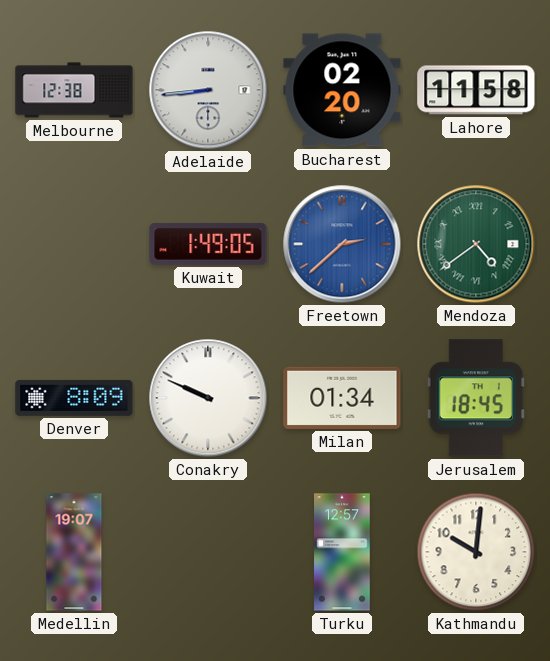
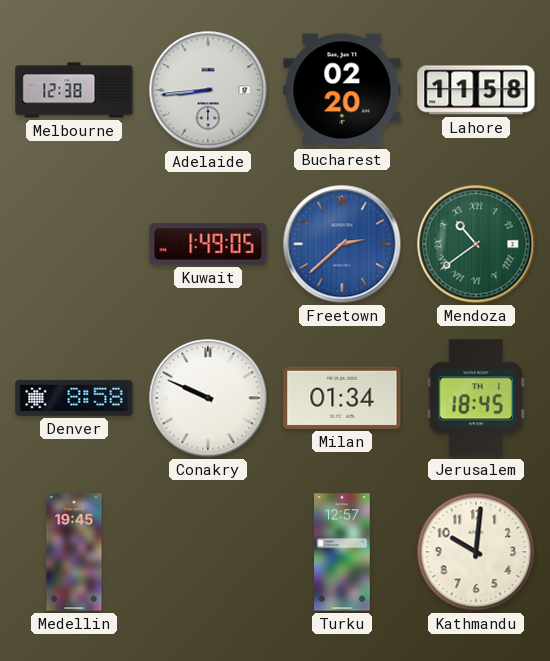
Mendoza: 4:39 -> 10:39 (476, 244)
Denver: 8:09 -> 8:58 (74, 398)
Medellin: 19:07 -> 19:45 (74, 552)
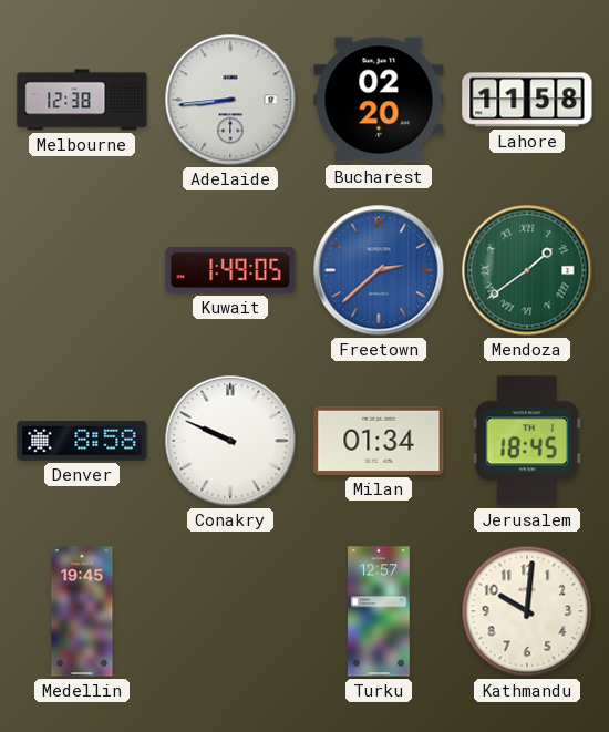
Mendoza: 10:39 -> 1:39 (527, 270)
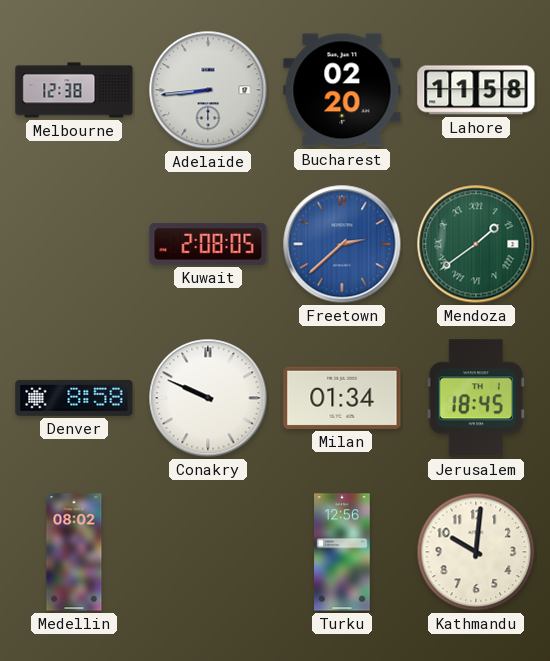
Kuwait: 1:49 -> 2:08 (208, 244)
Medellin: 19:45 -> 08:02 (74, 552)
Turku: 12:57 -> 12:56 (342, 552)
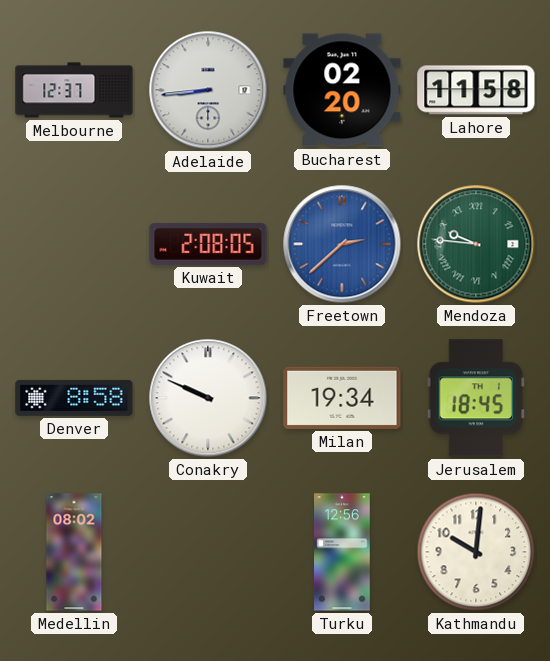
Melbourne: 12:38 -> 12:37 (74, 90)
Mendoza: 1:39 -> 9:46 (476, 244)
Milan: 01:34 -> 19:34 (342, 398)
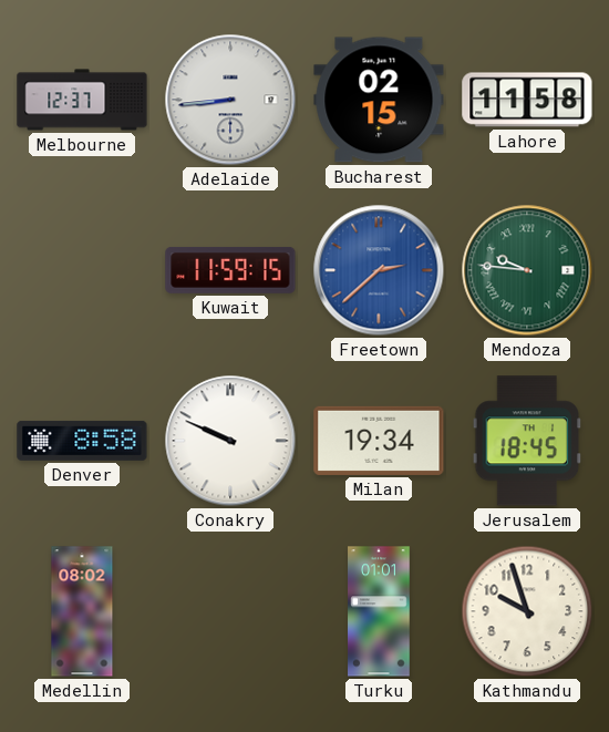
Bucharest: 02:20 -> 02:15 (379, 100)
Kuwait: 2:08 -> 11:59 (230, 270)
Turku: 12:56 -> 01:01 (379, 611)
Kathmandu: 10:01 -> 9:57 (527, 611)
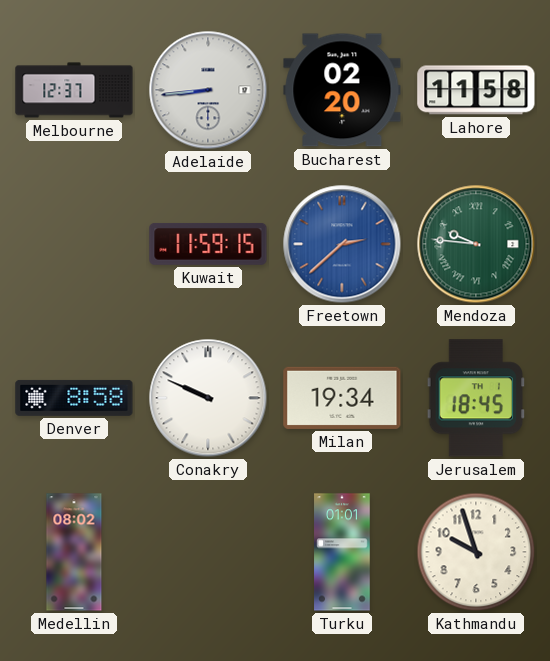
Bucharest: 02:15 -> 02:20 (342, 90)
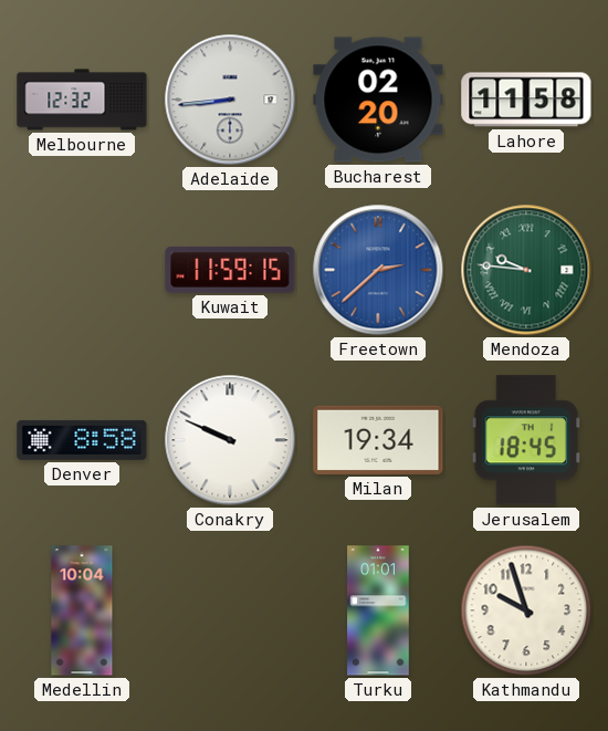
Melbourne: 12:37 -> 12:32 (82, 100)
Medellin: 08:02 -> 10:04 (82, 610)
